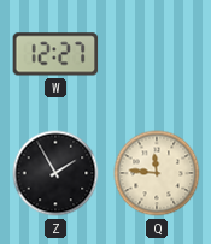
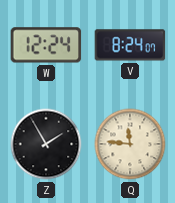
W: 12:27 -> 12:24 (46, 45)
V: none -> 8:24 (130, 45)
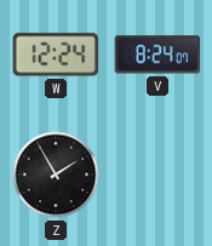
Q: 11:46 -> none (130, 144)
